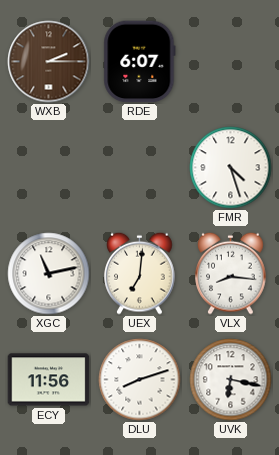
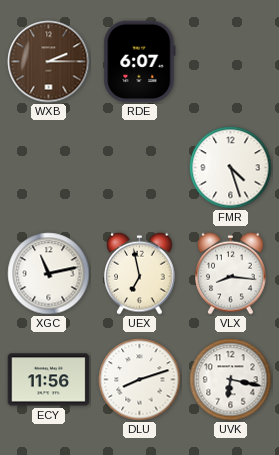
UEX: 7:01 -> 6:58 (140, 273)
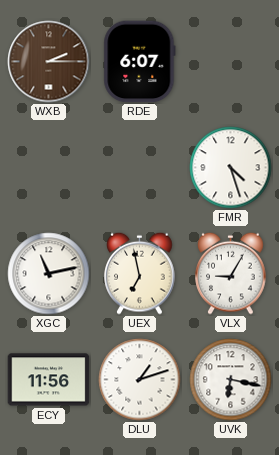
VLX: 8:16 -> 9:05 (231, 273)
DLU: 8:12 -> 1:12 (140, 380)
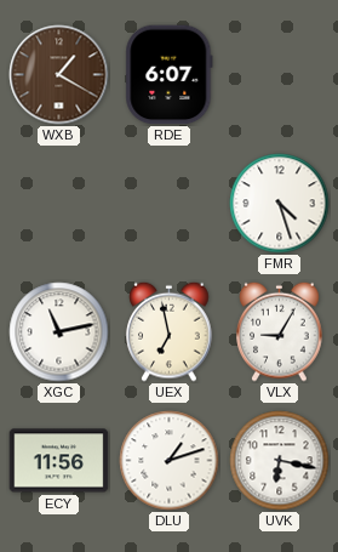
WXB: 2:15 -> 1:20 (59, 75)
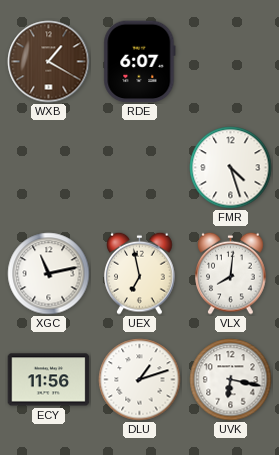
VLX: 9:05 -> 8:01 (231, 273)
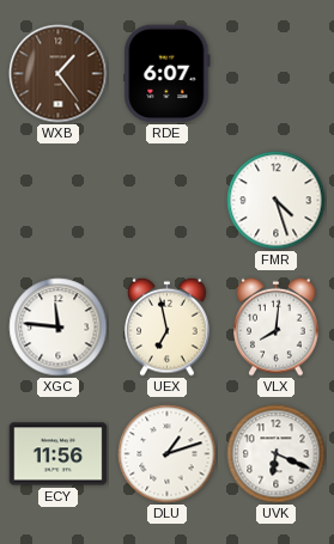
WXB: 1:20 -> 1:24 (59, 74)
XGC: 11:13 -> 11:46 (59, 328)
UVK: 6:17 -> 6:19 (277, 454)
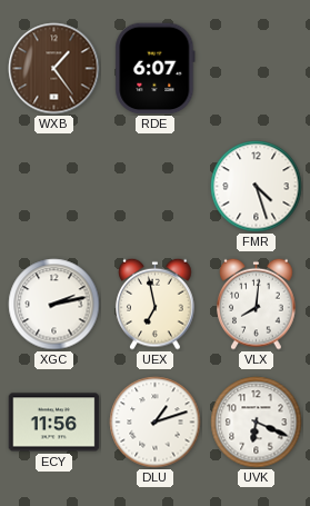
XGC: 11:46 -> 2:13 (54, 305)
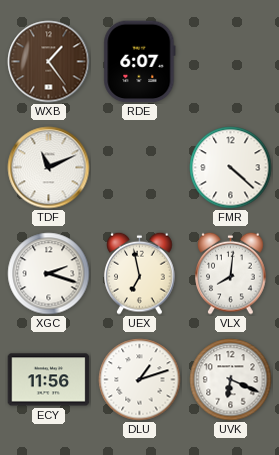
TDF: none -> 11:11 (49, 168)
FMR: 4:27 -> 4:22 (231, 168)
XGC: 2:13 -> 2:18 (49, 274)
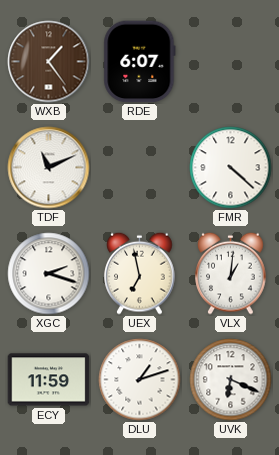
VLX: 8:01 -> 1:01 (231, 273)
ECY: 11:56 -> 11:59 (49, 380)
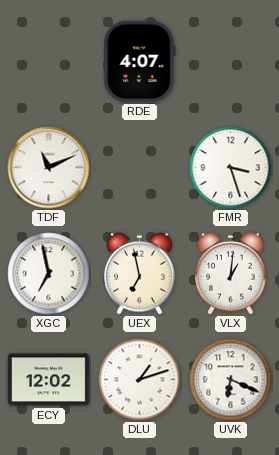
WXB: 1:24 -> none (49, 62)
RDE: 6:07 -> 4:07 (140, 62)
FMR: 4:22 -> 3:27 (231, 168)
XGC: 2:18 -> 6:58 (49, 274)
ECY: 11:59 -> 12:02 (49, 380)
